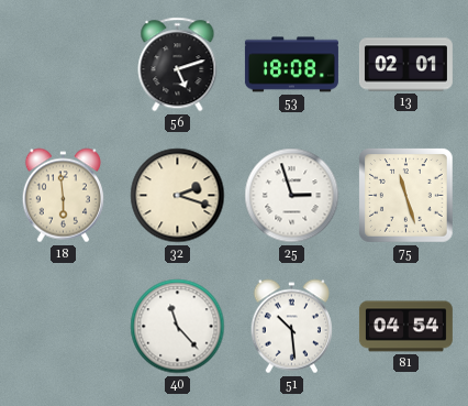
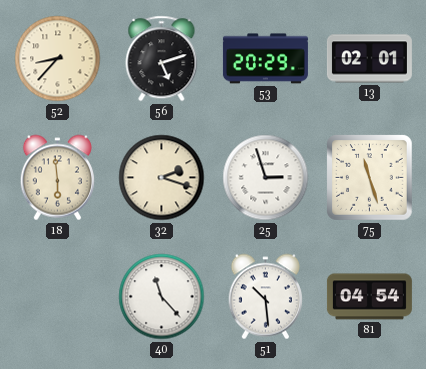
52: none -> 8:37 (58, 59)
53: 18:08 -> 20:29 (265, 59)
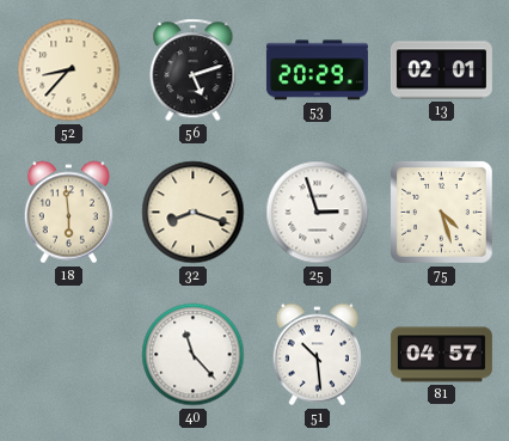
32: 2:18 -> 8:18 (194, 213)
75: 11:27 -> 4:27 (442, 213)
81: 04:54 -> 04:57 (441, 355)
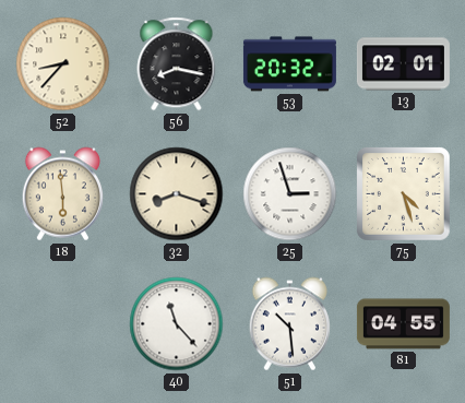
56: 5:12 -> 8:17 (177, 64)
53: 20:29 -> 20:32 (289, 64)
81: 04:57 -> 04:55 (403, 324)
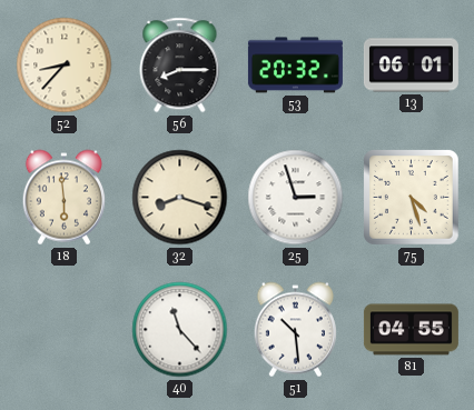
56: 8:17 -> 8:15 (180, 66)
13: 02:01 -> 06:01 (411, 66)
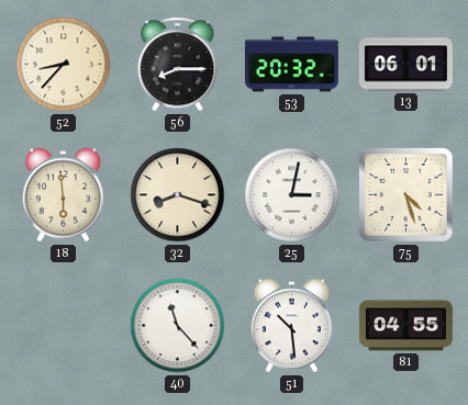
25: 2:57 -> 3:02 (292, 195)
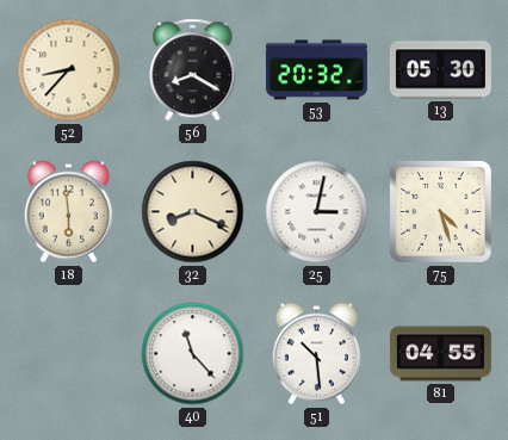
56: 8:15 -> 8:20 (193, 70)
13: 06:01 -> 05:30 (440, 70)
32: 8:18 -> 8:19 (193, 212)
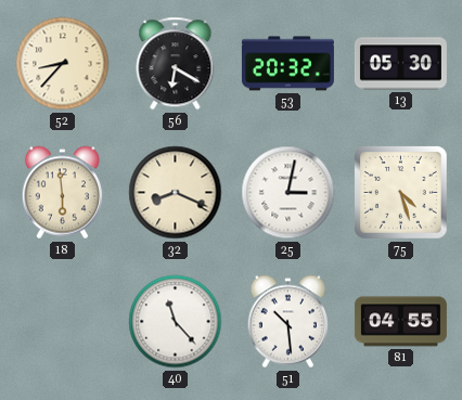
56: 8:20 -> 6:20 (176, 64)
